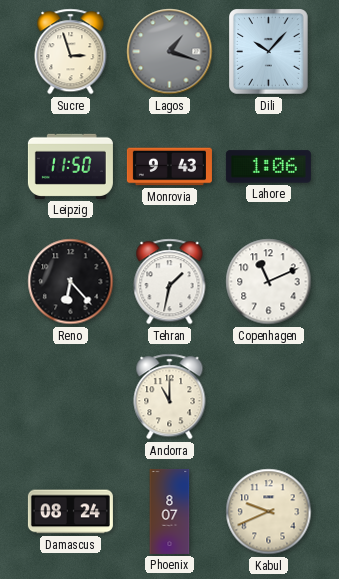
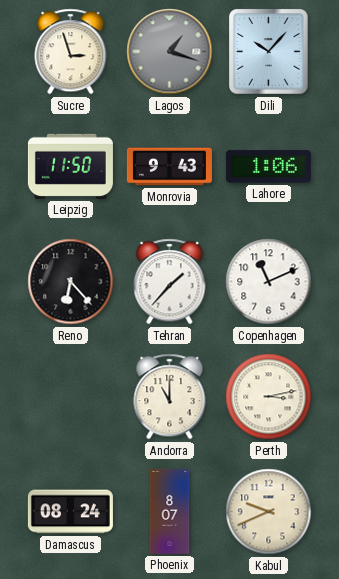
Tehran: 1:32 -> 1:37 (170, 282)
Perth: none -> 3:13 (269, 397)
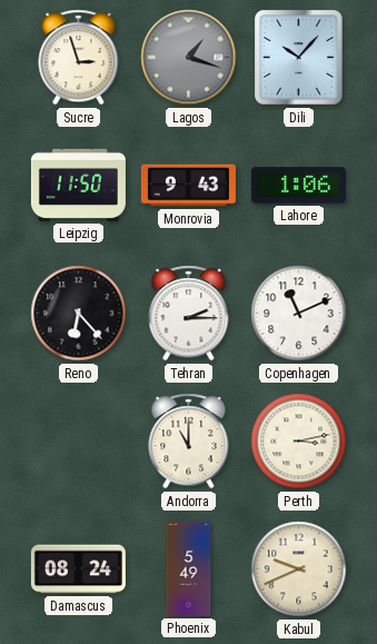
Tehran: 1:37 -> 2:15 (189, 314)
Phoenix: 8:07 -> 5:49 (189, 568)
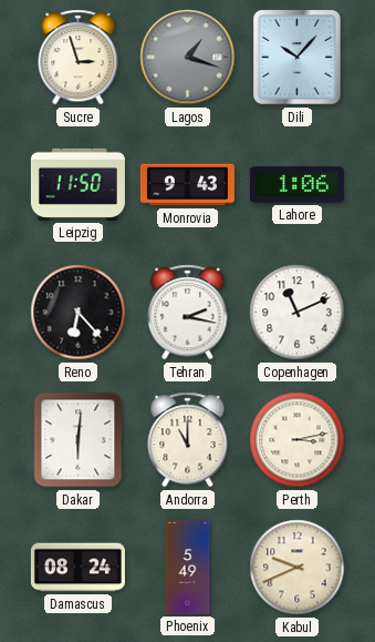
Tehran: 2:15 -> 2:17 (188, 313)
Dakar: none -> 6:01 (79, 440)
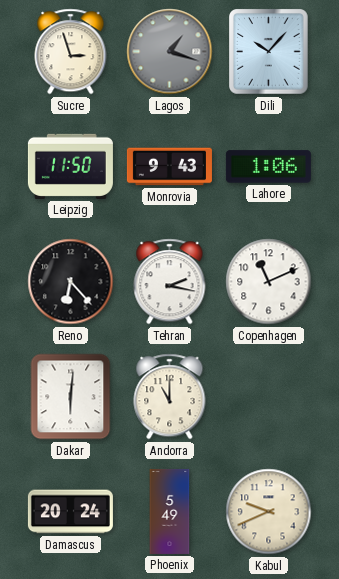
Perth: 3:13 -> none (298, 440)
Damascus: 08:24 -> 20:24 (70, 512)
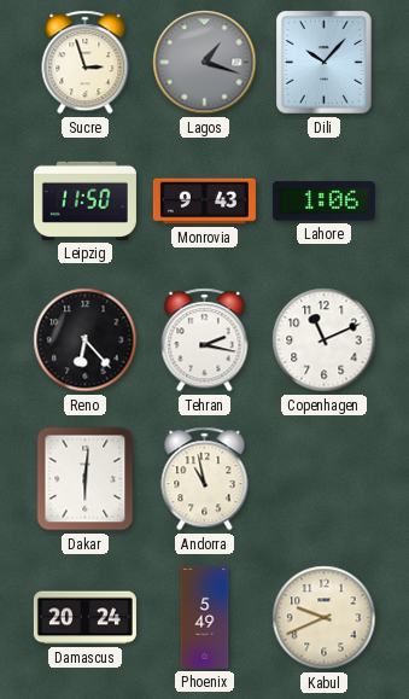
Andorra: 11:00 -> 10:58 (205, 479)
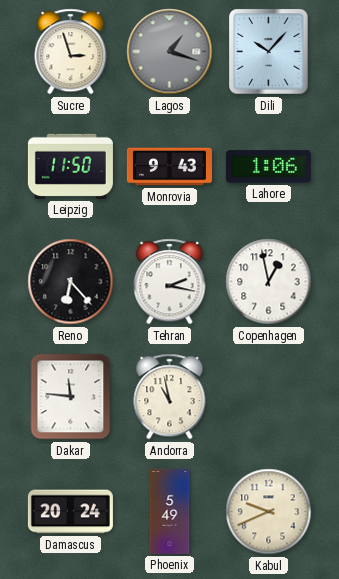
Copenhagen: 11:11 -> 12:58 (269, 282)
Dakar: 6:01 -> 11:46 (71, 397)
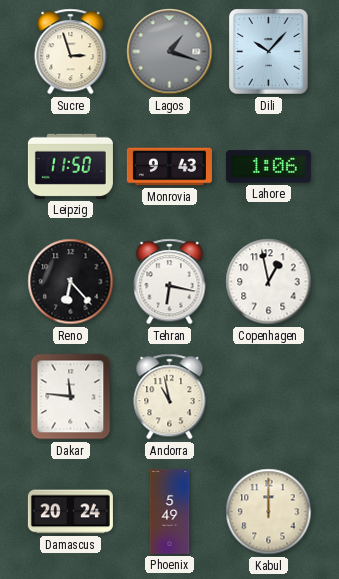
Tehran: 2:17 -> 6:17 (170, 282)
Kabul: 9:41 -> 12:00 (269, 512)
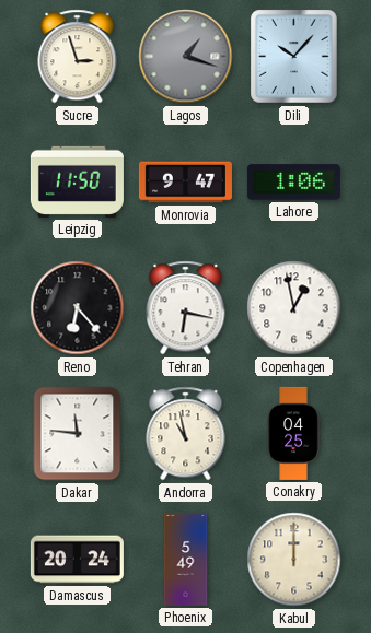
Monrovia: 9:43 -> 9:47 (185, 183)
Conakry: none -> 04:25 (293, 433)
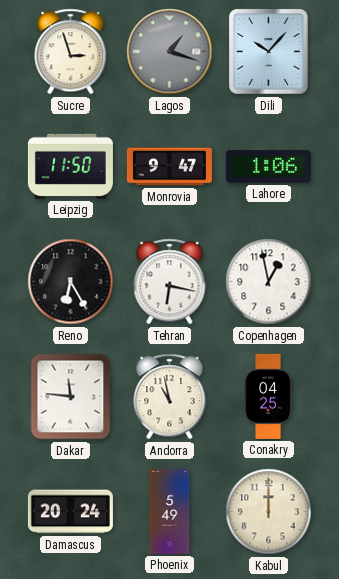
Reno: 6:23 -> 6:25 (71, 282)
